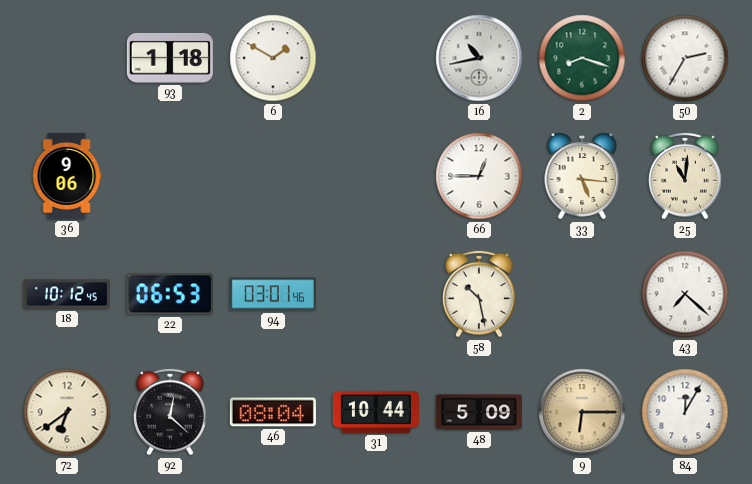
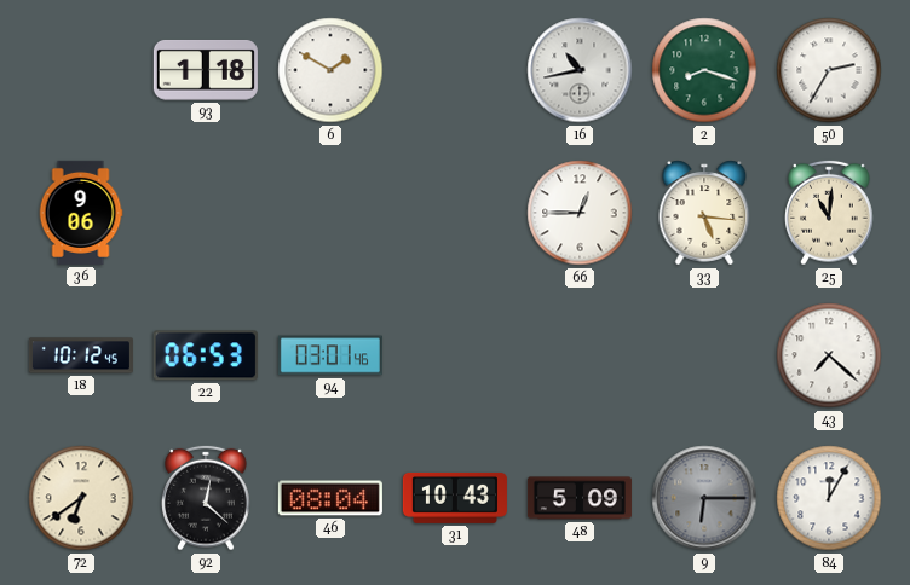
58: 10:28 -> none (479, 294)
31: 10:44 -> 10:43 (455, 498)
9 dial: champagne -> grey (704, 498)
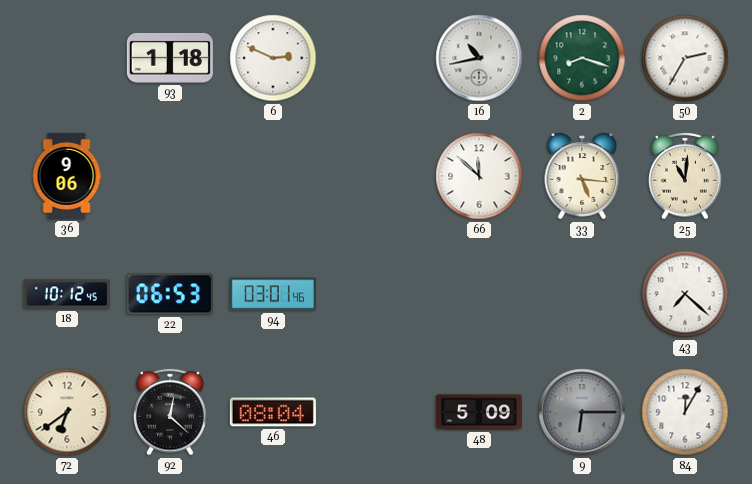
6: 1:50 -> 2:49 (273, 58)
66: 12:45 -> 11:52 (479, 176)
31: 10:43 -> none (455, 498)
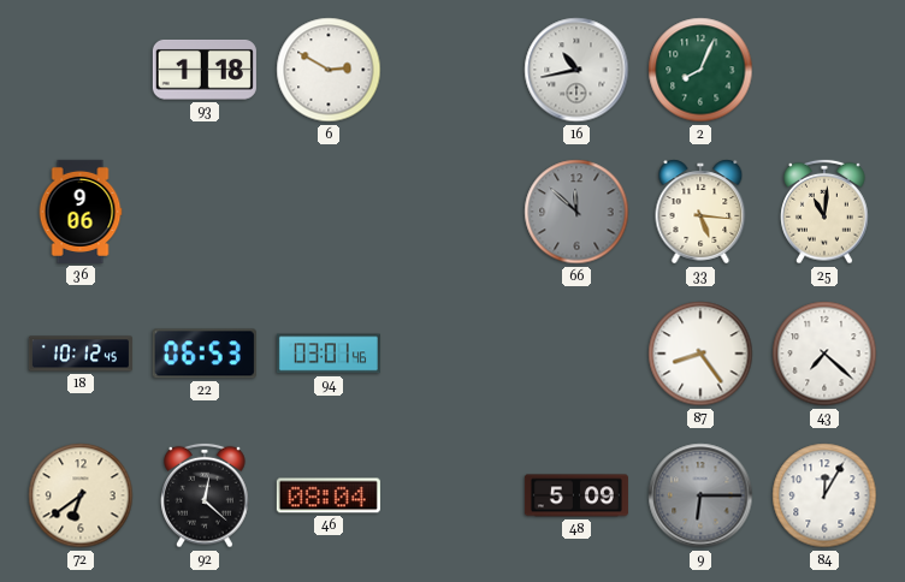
6: 2:49 -> 2:50 (329, 70)
2: 8:18 -> 8:04 (700, 70)
50: 2:35 -> none (685, 58)
66 dial: white -> grey (576, 212)
87: none -> 8:24 (700, 354)
